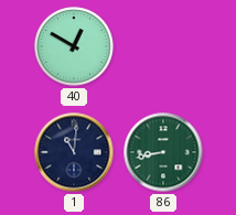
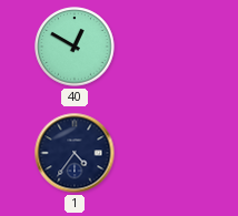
1: 11:01 -> 4:36 (75, 153)
86: 8:43 -> none (163, 152)
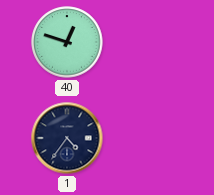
40: 12:50 -> 12:48 (67, 42)
